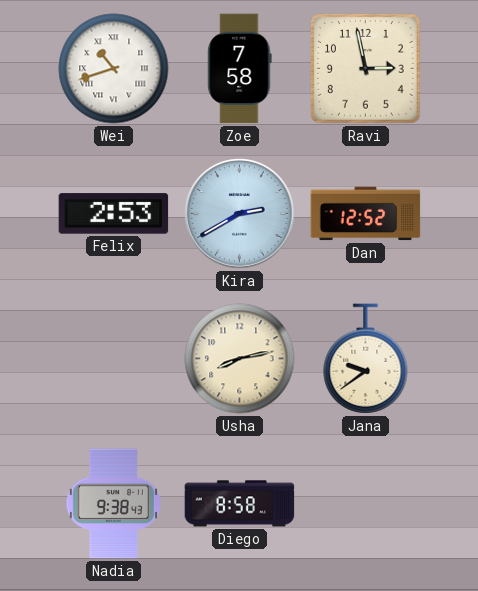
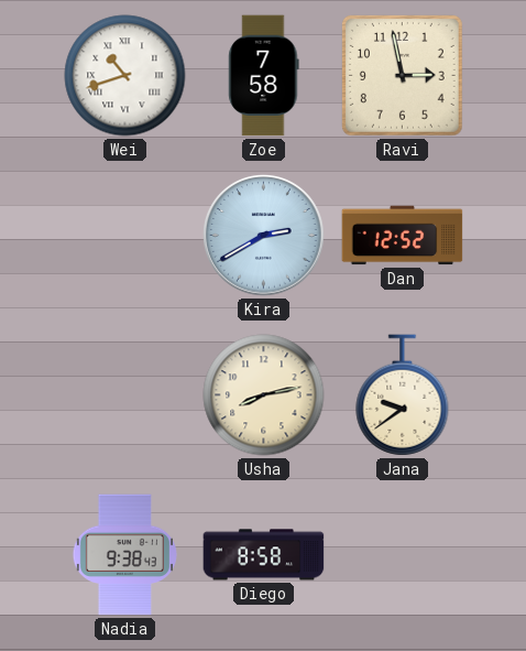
Felix: 2:53 -> none (114, 214)
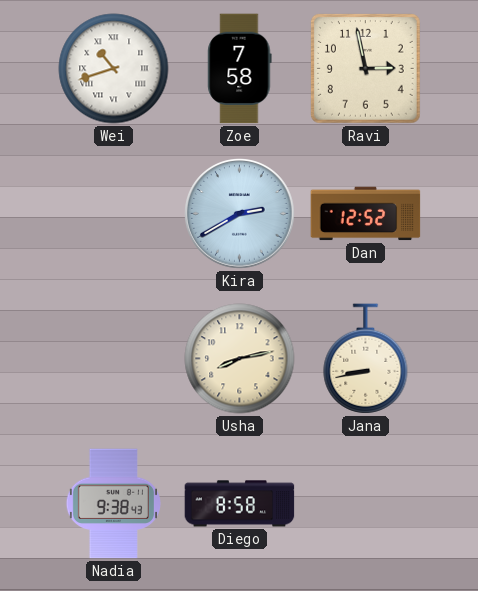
Jana: 9:39 -> 8:43 (366, 359)
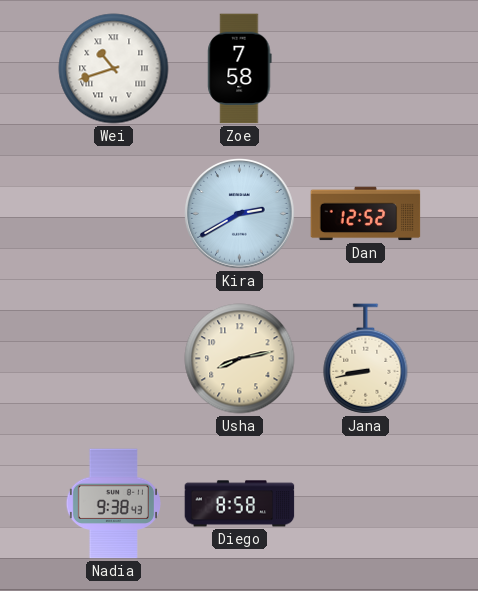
Ravi: 2:58 -> none (365, 68)
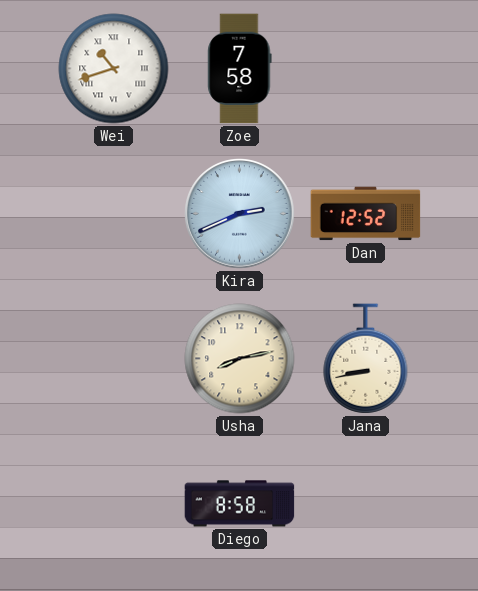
Kira: 2:40 -> 2:41 (240, 214)
Nadia: 9:38 -> none (113, 504)
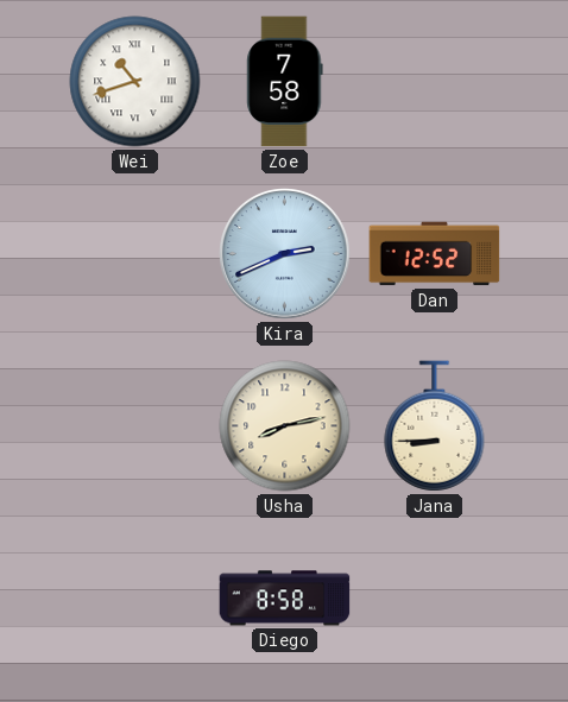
Jana: 8:43 -> 8:45 (435, 426)
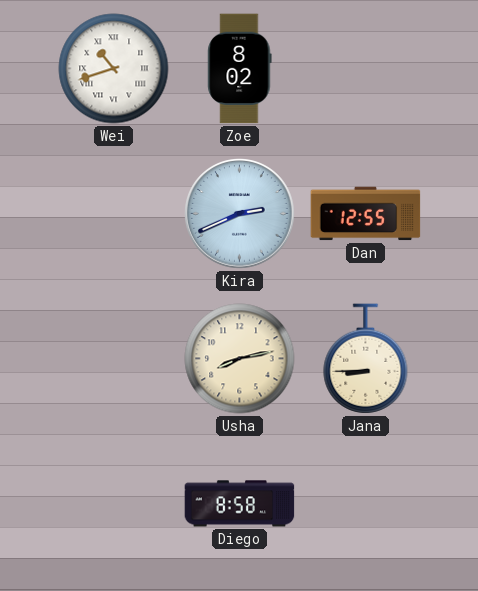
Zoe: 7:58 -> 8:02 (240, 69)
Dan: 12:52 -> 12:55 (366, 214)
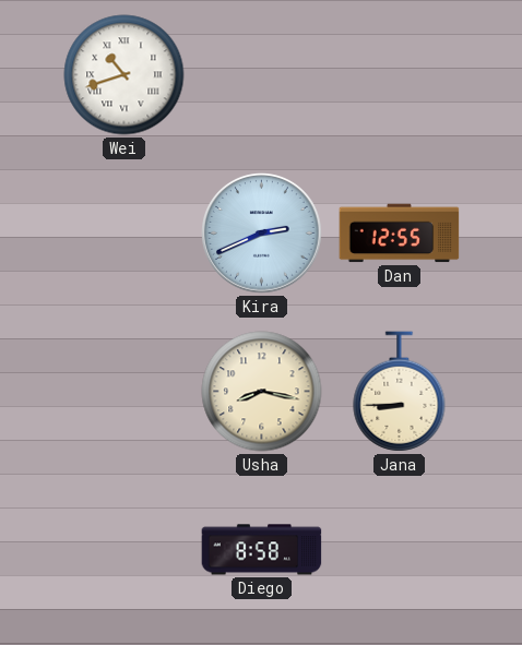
Zoe: 8:02 -> none (240, 69)
Usha: 8:13 -> 8:17 (262, 392)
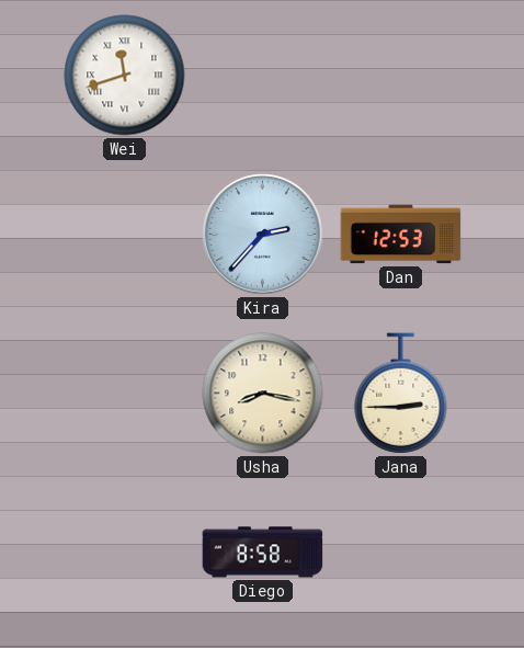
Wei: 10:42 -> 11:42 (125, 76)
Kira: 2:41 -> 2:37 (263, 235)
Dan: 12:55 -> 12:53 (401, 235)
Jana: 8:45 -> 2:45 (401, 394)
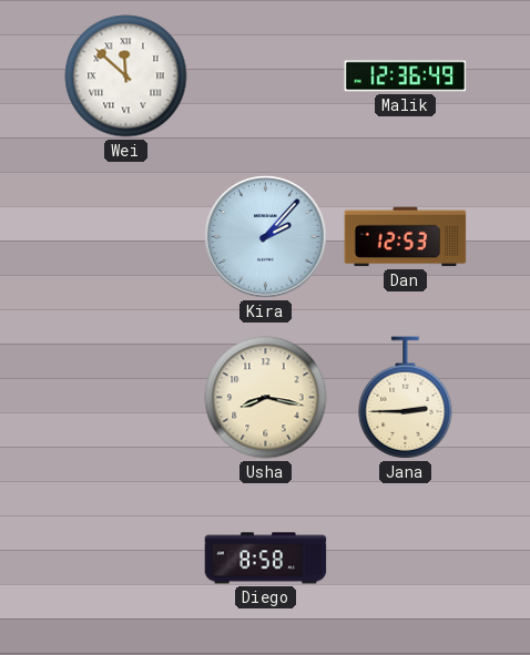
Wei: 11:42 -> 11:52 (126, 76)
Malik: none -> 12:36 (406, 76)
Kira: 2:37 -> 2:07 (266, 237)
